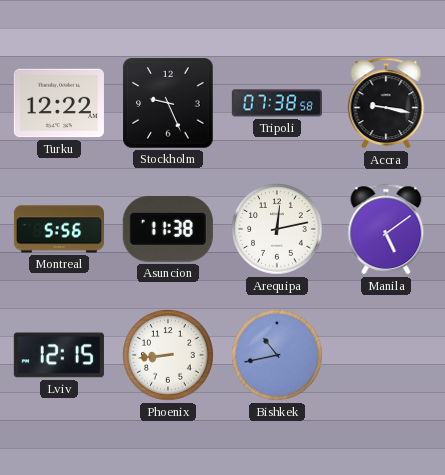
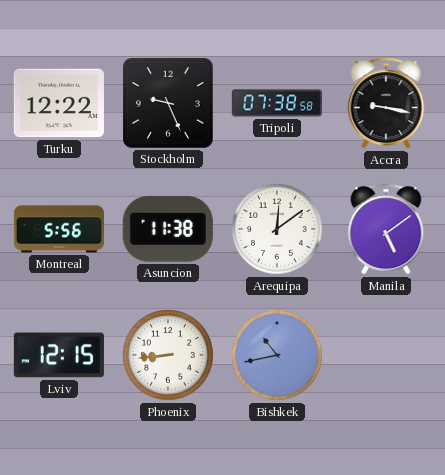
Arequipa: 12:13 -> 12:09 (277, 229)
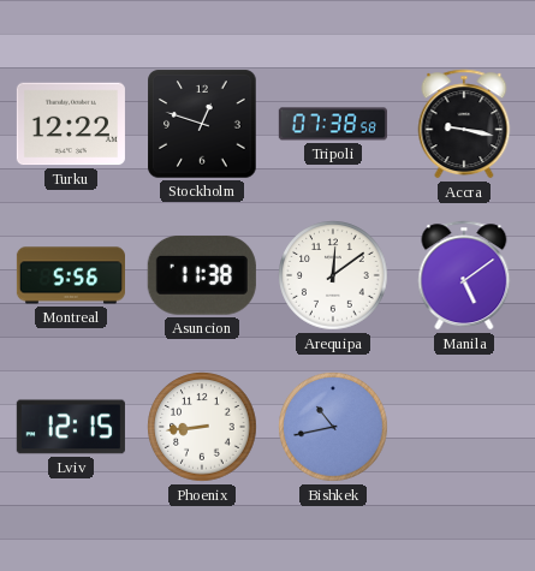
Stockholm: 9:26 -> 12:48 (202, 124)
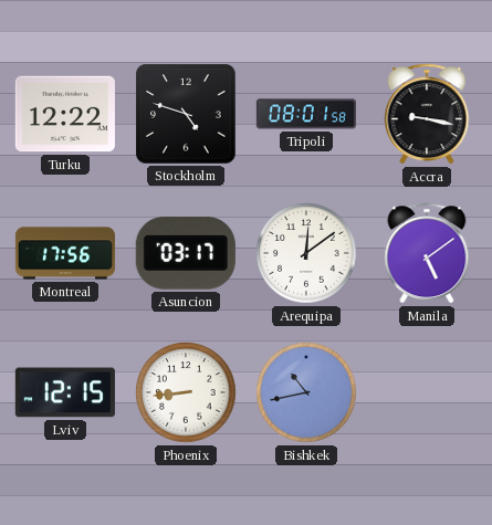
Stockholm: 12:48 -> 4:48 (186, 114)
Tripoli: 07:38 -> 08:01 (306, 114)
Montreal: 5:56 -> 17:56 (64, 253)
Asuncion: 11:38 -> 03:17 (186, 253)
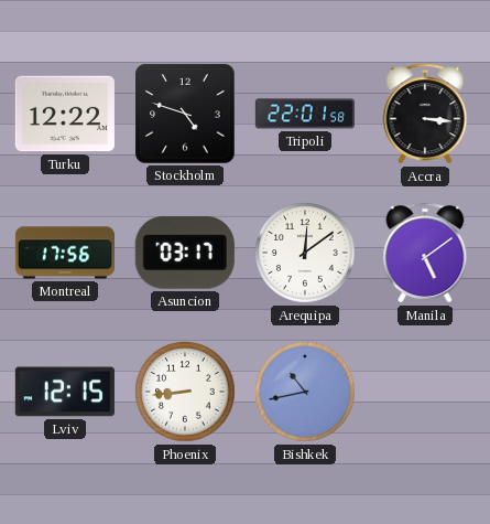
Tripoli: 08:01 -> 22:01 (305, 114)
Accra: 9:17 -> 3:16 (425, 114)
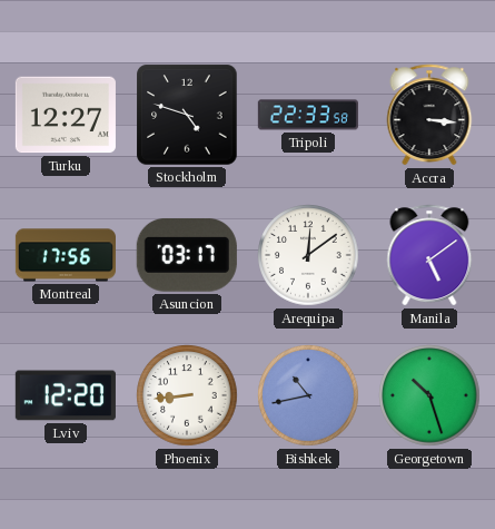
Turku: 12:22 -> 12:27 (66, 115)
Tripoli: 22:01 -> 22:33 (308, 115)
Lviv: 12:15 -> 12:20 (66, 395)
Georgetown: none -> 10:27 (429, 395)
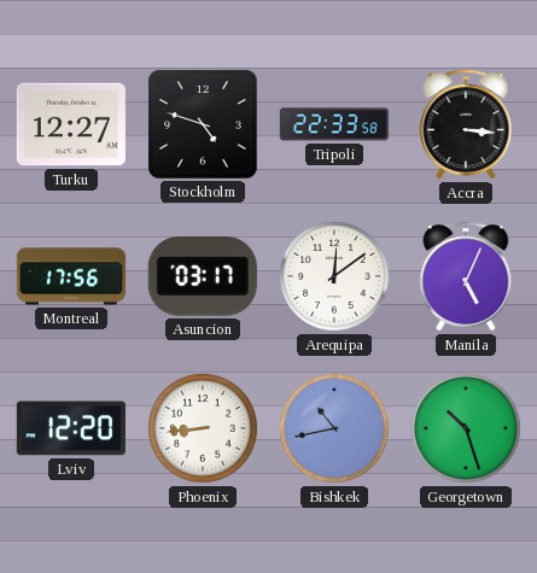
Manila: 5:09 -> 5:04 (466, 276)
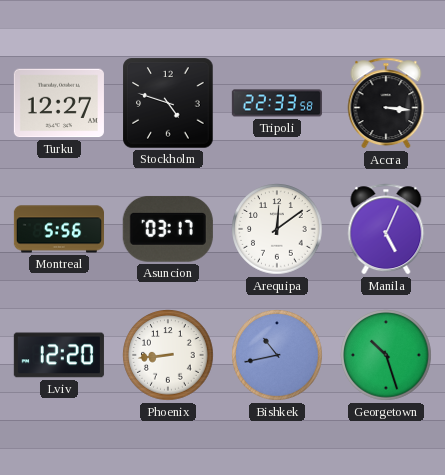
Montreal: 17:56 -> 5:56 (58, 229)
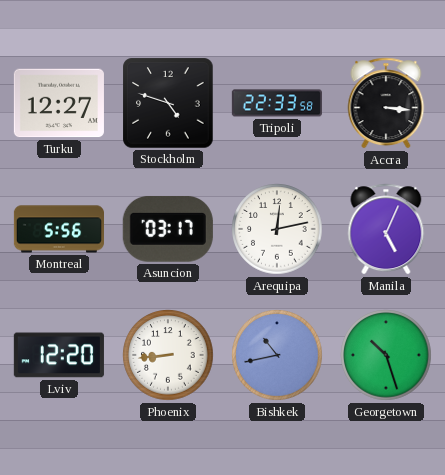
Arequipa: 12:09 -> 12:13 (277, 229)
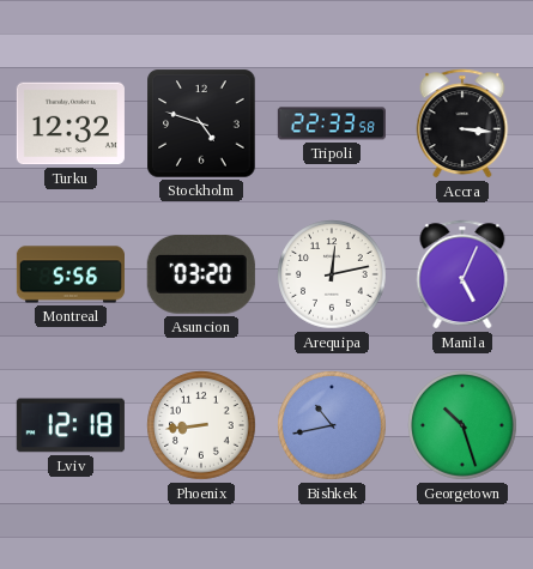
Turku: 12:27 -> 12:32 (71, 123)
Asuncion: 03:17 -> 03:20 (201, 274)
Lviv: 12:20 -> 12:18 (71, 425)
